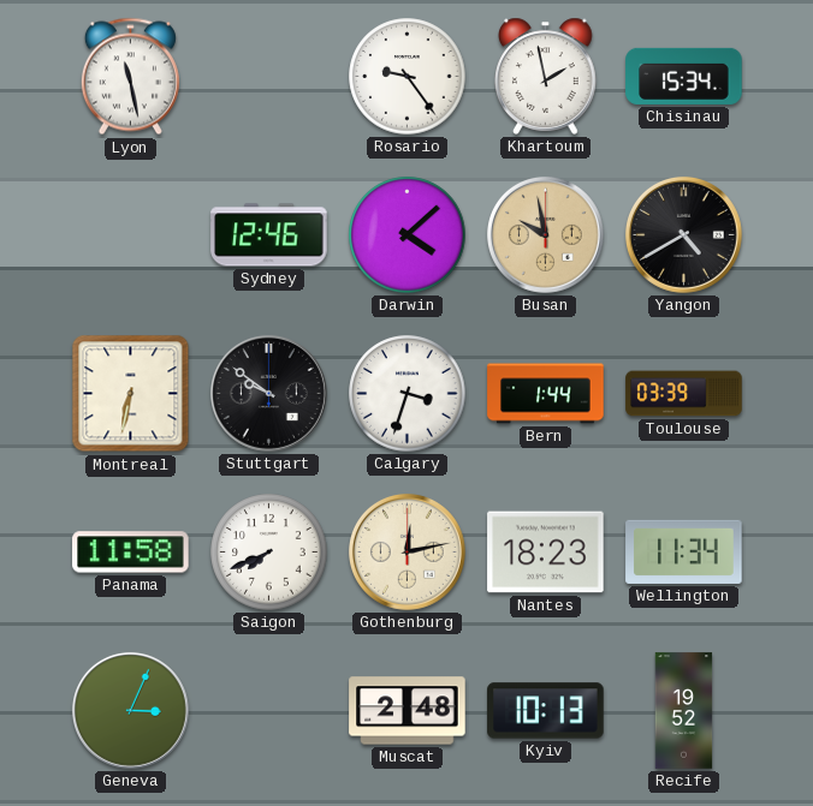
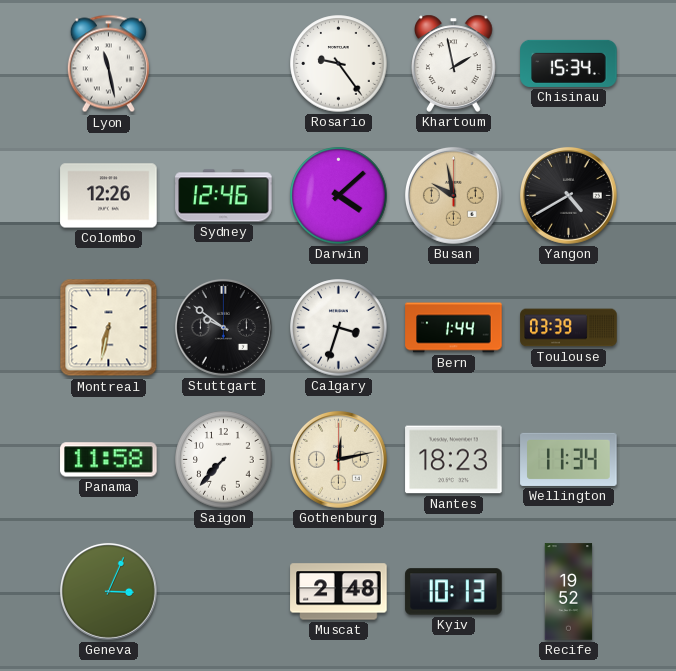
Colombo: none -> 12:26 (109, 196)
Saigon: 7:41 -> 7:37 (224, 460)
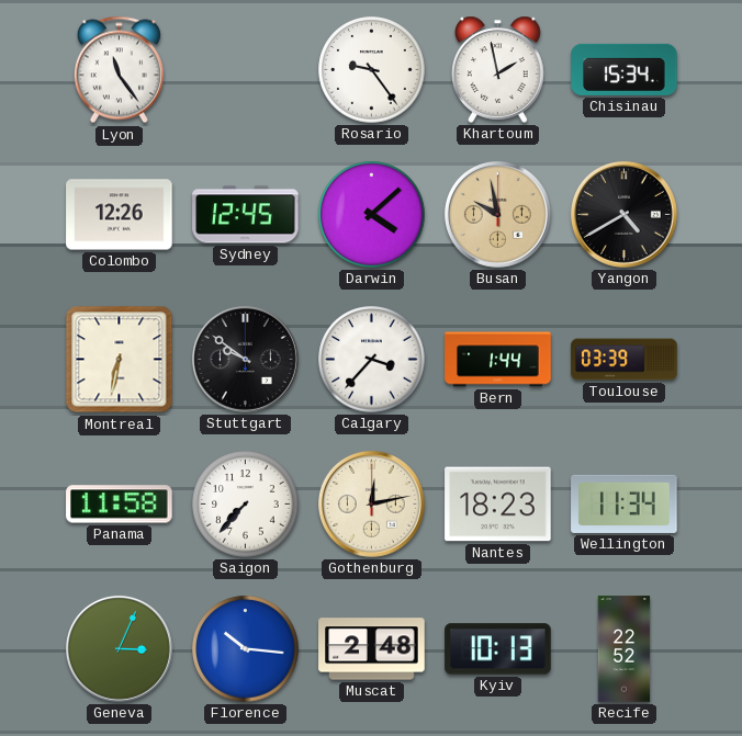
Lyon: 11:28 -> 11:24 (119, 70)
Sydney: 12:46 -> 12:45 (246, 215)
Calgary: 3:33 -> 3:37 (372, 360)
Florence: none -> 10:16 (246, 649)
Recife: 19:52 -> 22:52 (625, 649)
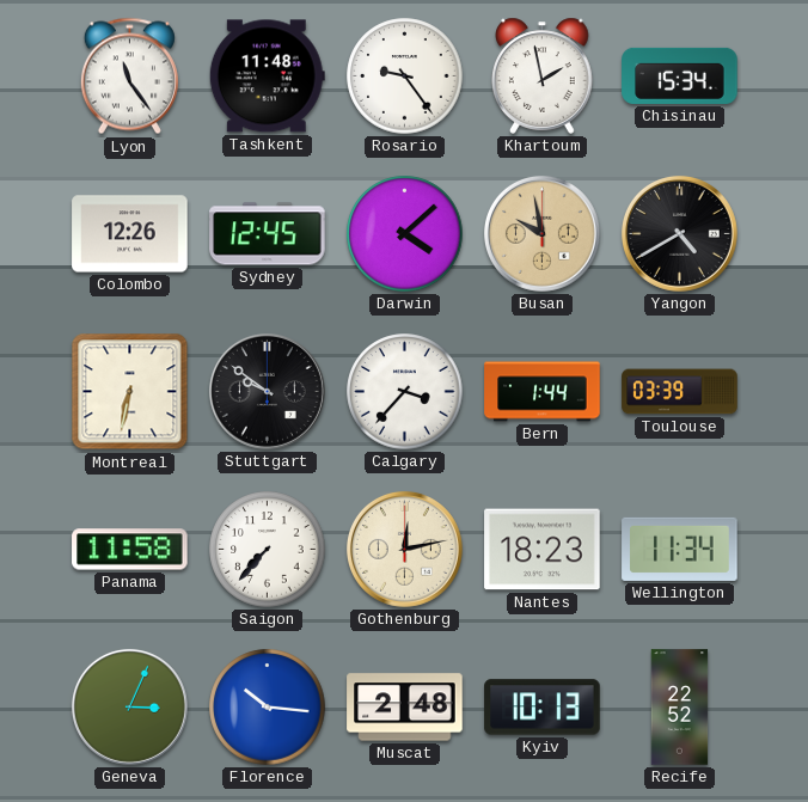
Tashkent: none -> 11:48 (267, 76)
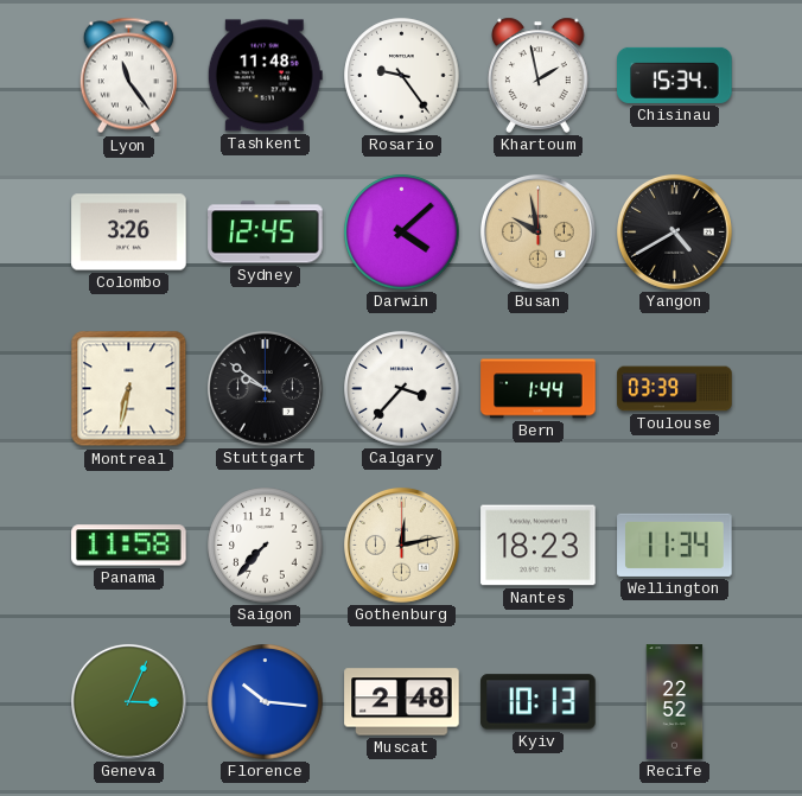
Colombo: 12:26 -> 3:26 (129, 233)
